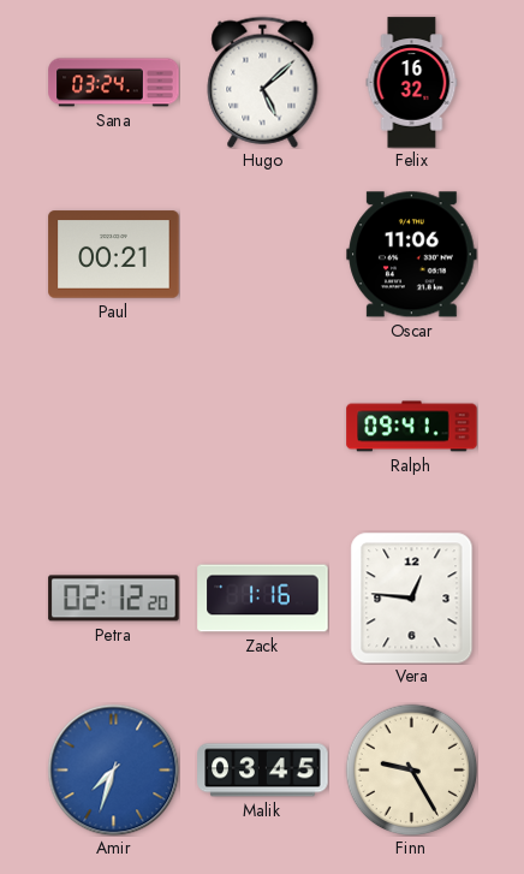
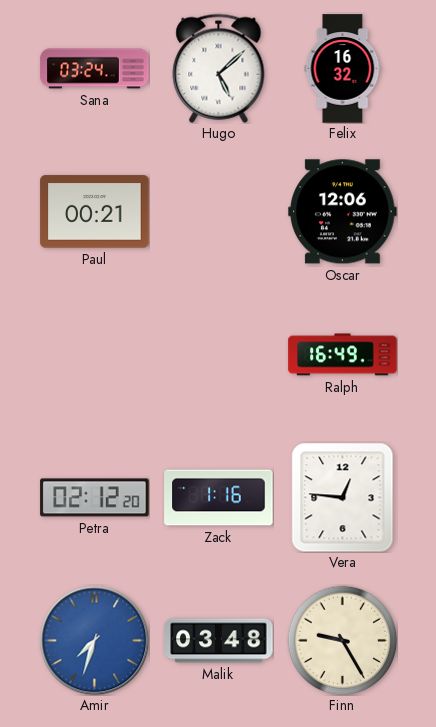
Oscar: 11:06 -> 12:06 (343, 212)
Ralph: 09:41 -> 16:49 (343, 355)
Malik: 03:45 -> 03:48 (219, 641)
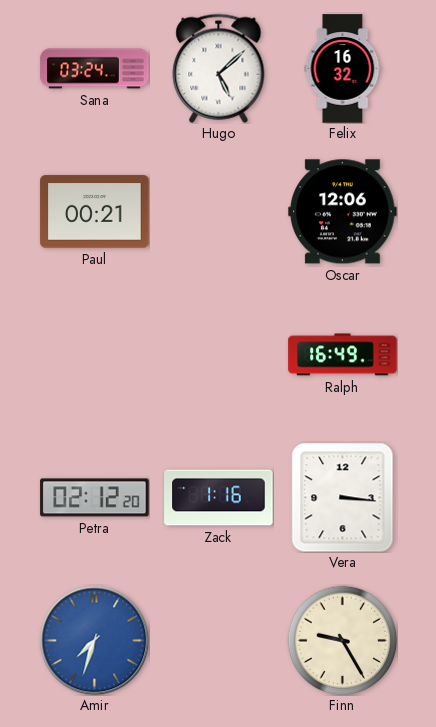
Vera: 12:46 -> 3:16 (343, 497)
Malik: 03:48 -> none (219, 641)
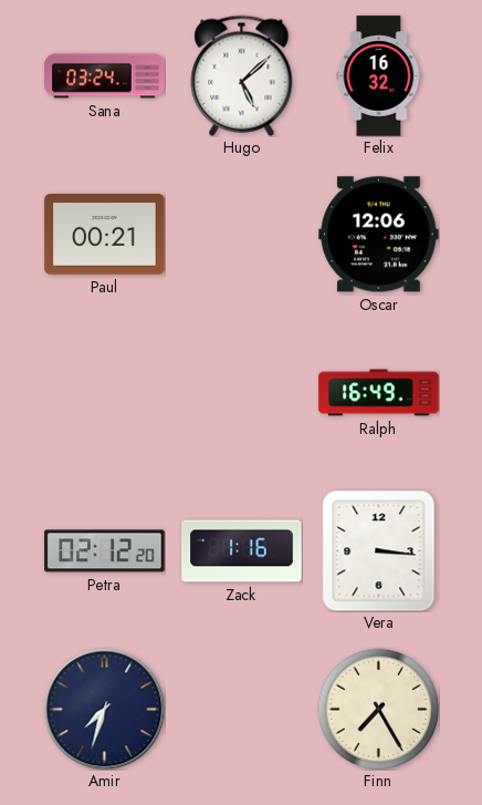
Amir dial: blue -> navy (104, 709)
Finn: 9:25 -> 7:25 (378, 709)
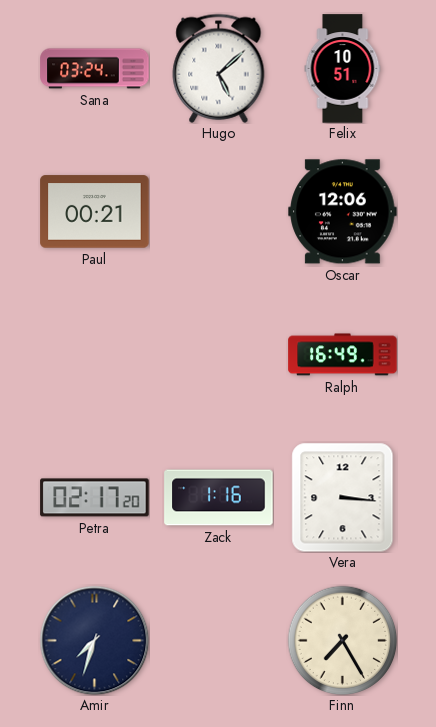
Felix: 16:32 -> 10:51 (343, 69)
Petra: 02:12 -> 02:17 (95, 498)
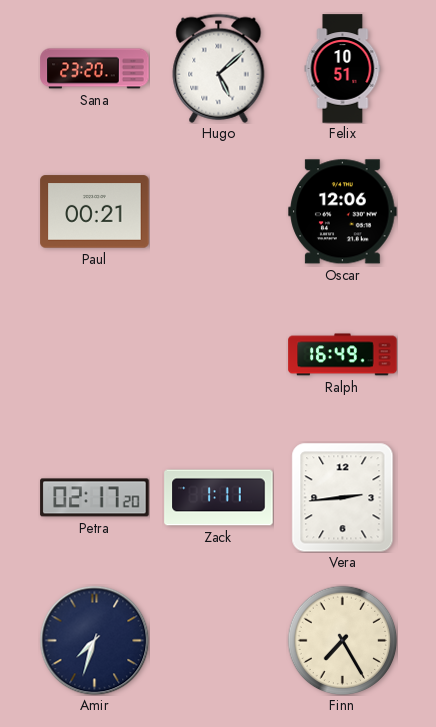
Sana: 03:24 -> 23:20 (95, 69)
Zack: 1:16 -> 1:11 (219, 498)
Vera: 3:16 -> 2:44 (343, 497)
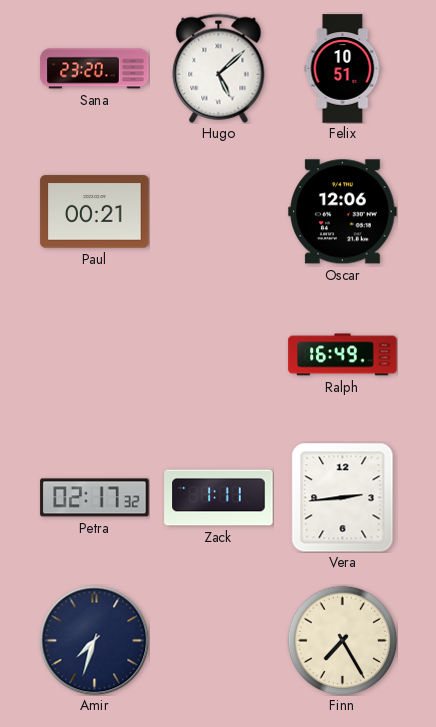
Petra: 02:17:20 -> 02:17:32 (95, 498)
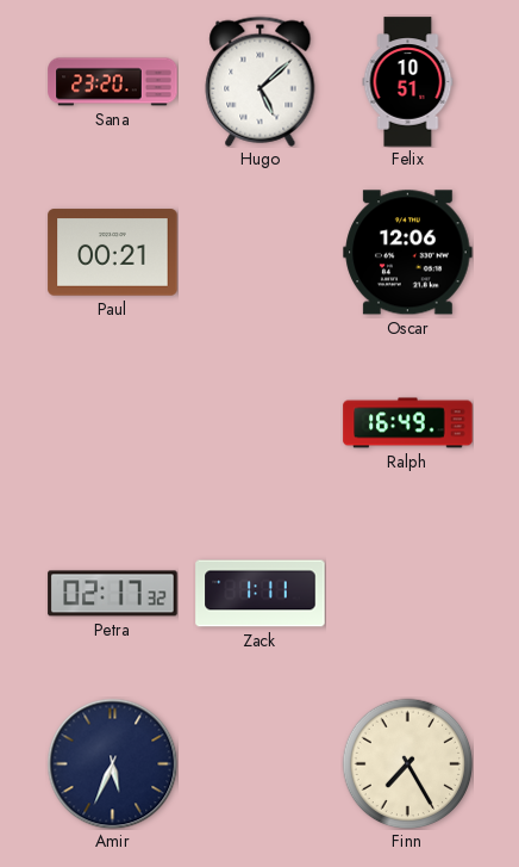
Vera: 2:44 -> none (343, 497)
Amir: 7:33 -> 5:34 (112, 763)
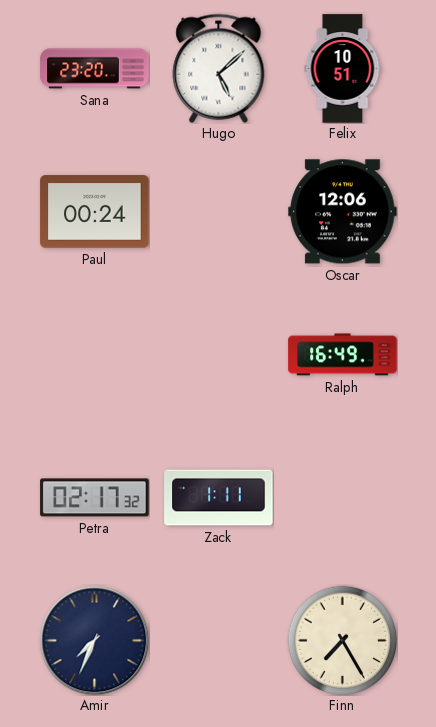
Paul: 00:21 -> 00:24 (95, 212)
Amir: 5:34 -> 7:34 (94, 640)
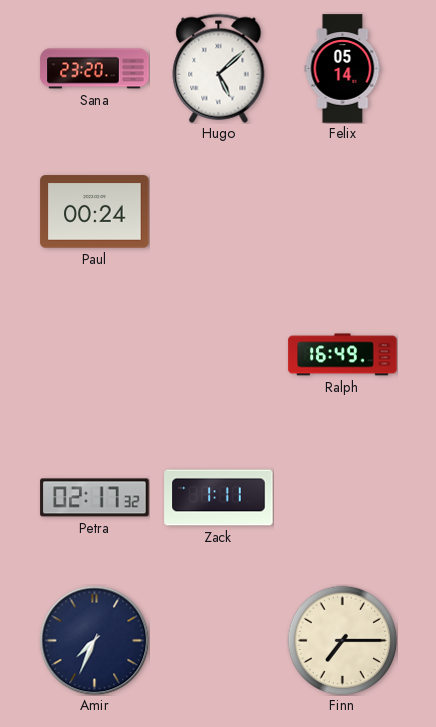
Felix: 10:51 -> 05:14 (343, 69)
Oscar: 12:06 -> none (343, 212)
Finn: 7:25 -> 7:15 (342, 640)
